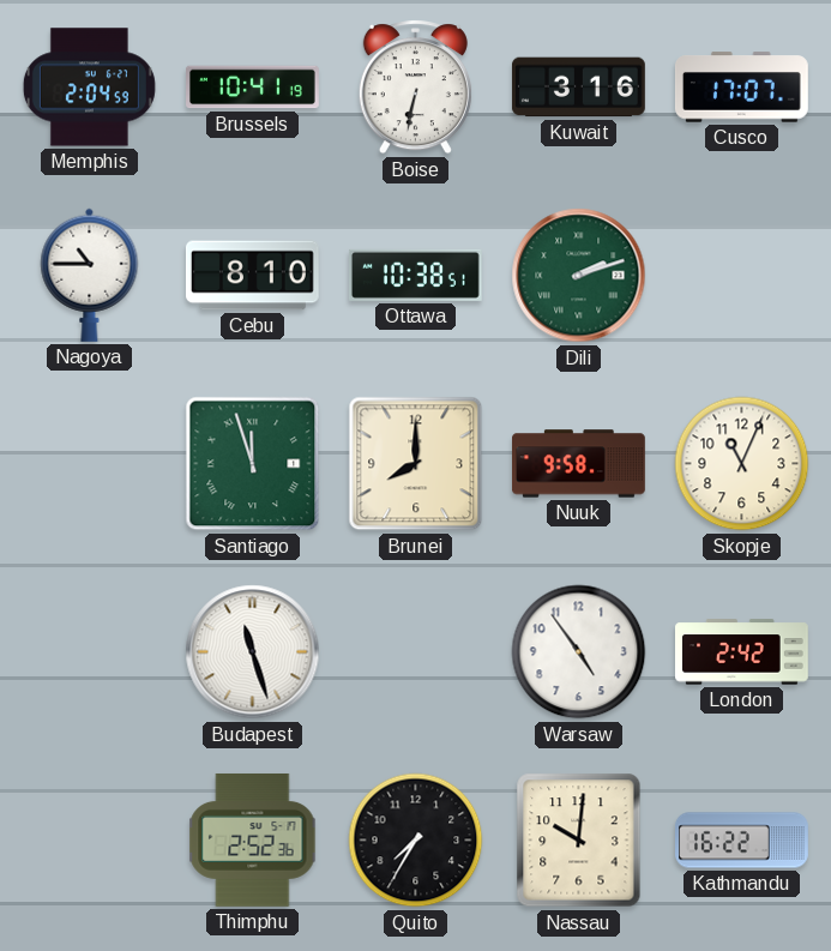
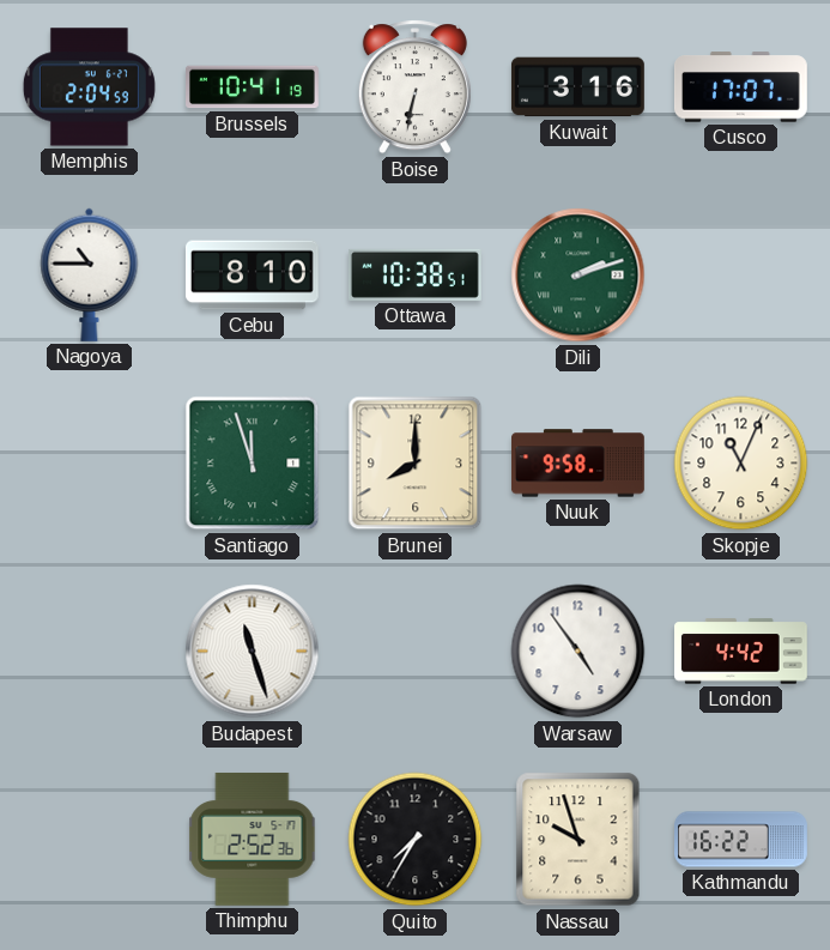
London: 2:42 -> 4:42 (741, 652)
Nassau: 10:01 -> 9:57 (578, 840)
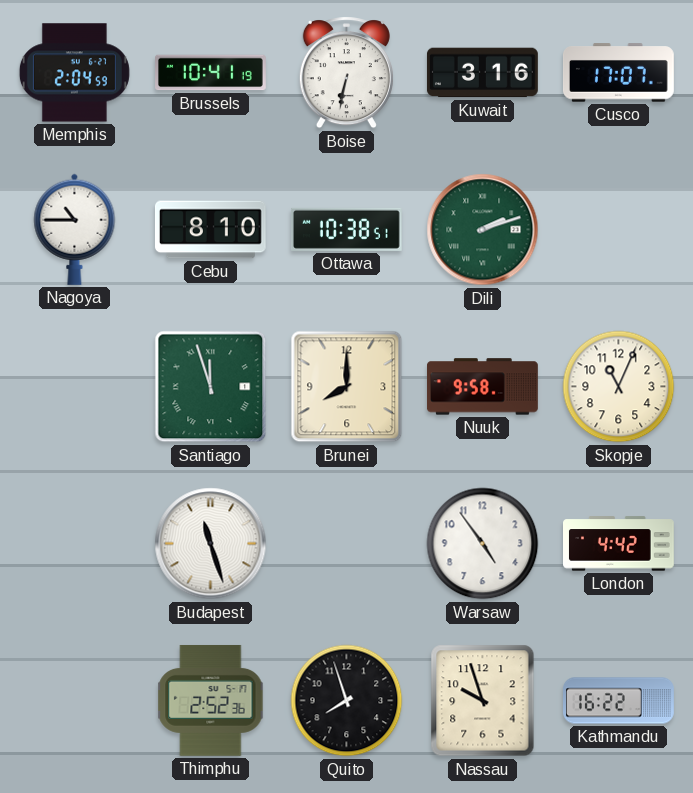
Quito: 7:35 -> 7:57 (347, 701)
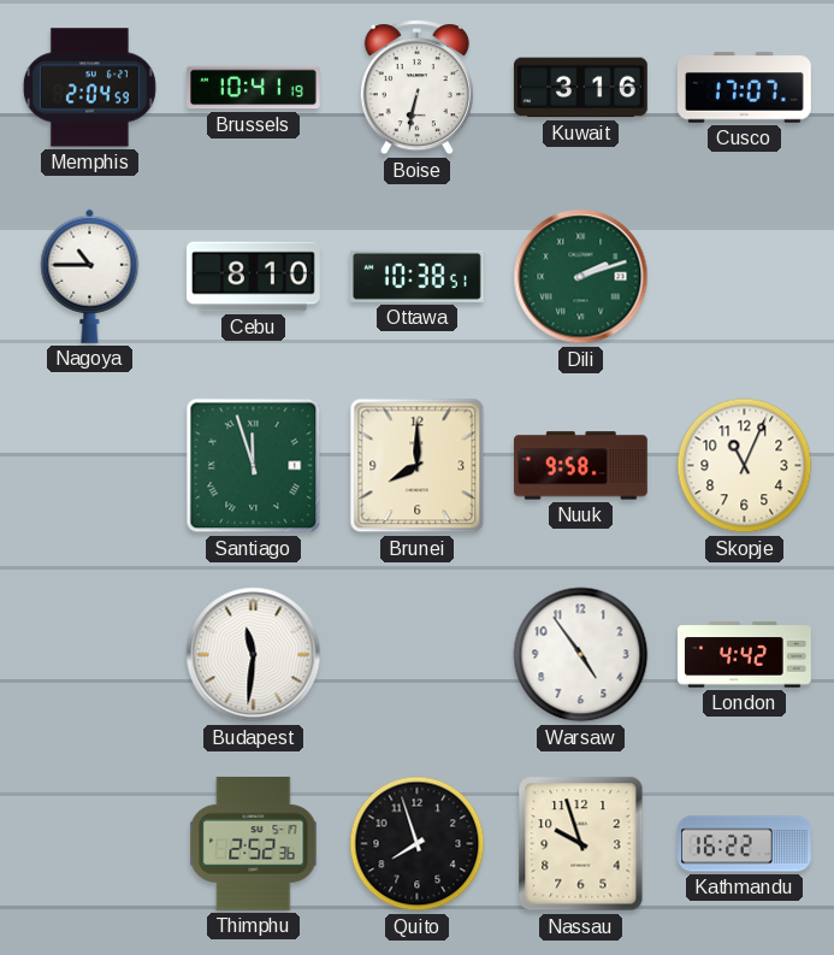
Budapest: 11:27 -> 11:31 (254, 655)
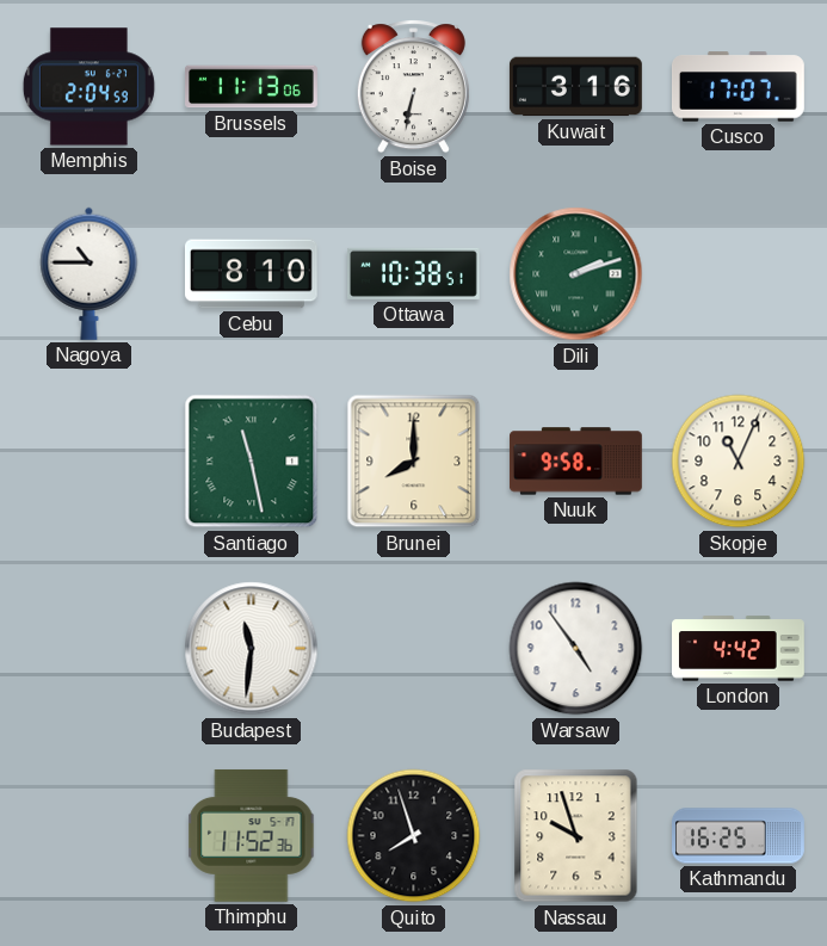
Brussels: 10:41 -> 11:13 (252, 87)
Santiago: 11:57 -> 11:28 (252, 462)
Thimphu: 2:52 -> 11:52 (252, 835)
Kathmandu: 16:22 -> 16:25 (739, 836)
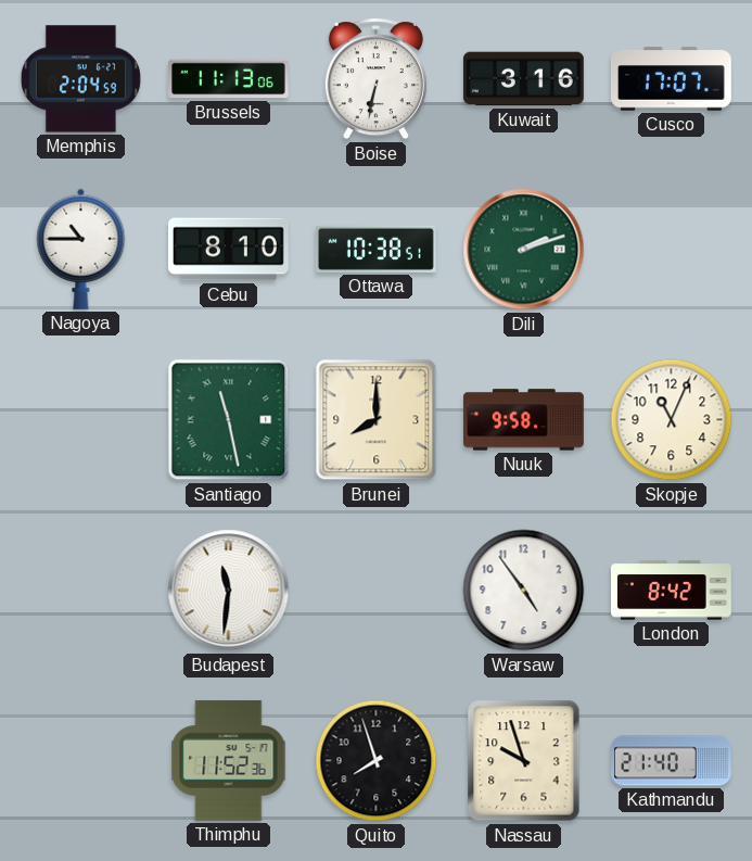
London: 4:42 -> 8:42 (672, 591)
Kathmandu: 16:25 -> 21:40 (672, 761)
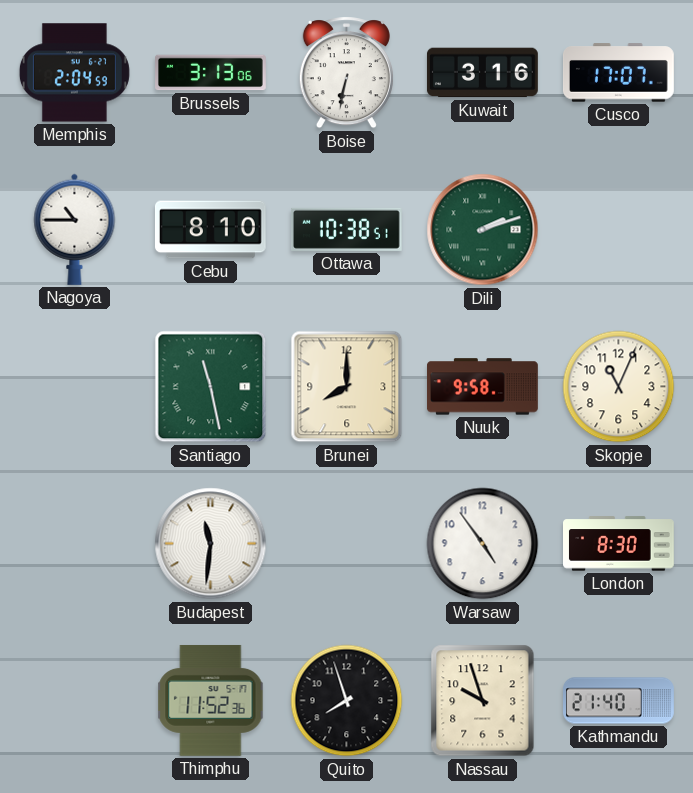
Brussels: 11:13 -> 3:13 (211, 73)
London: 8:42 -> 8:30 (619, 544)
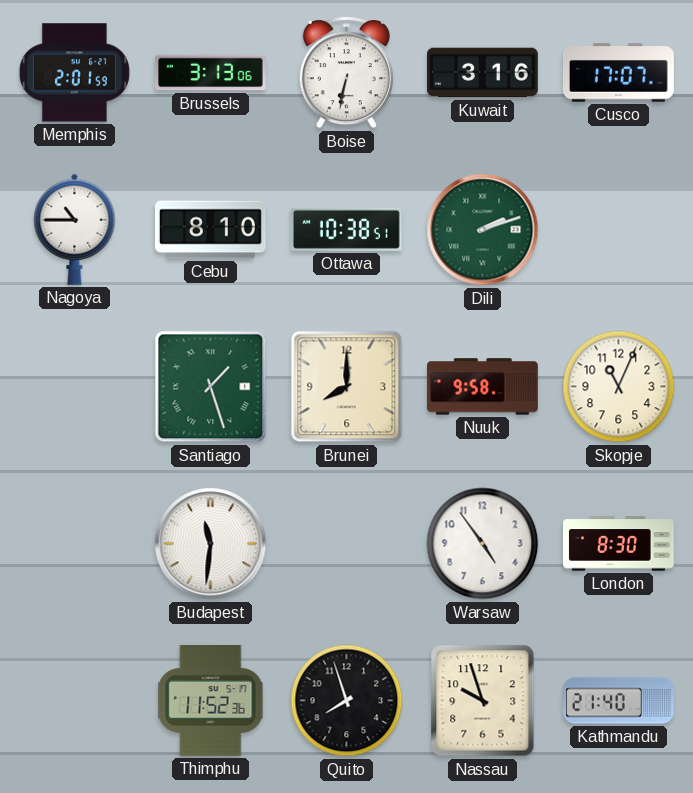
Memphis: 2:04 -> 2:01 (74, 73)
Santiago: 11:28 -> 1:27 (211, 387)
